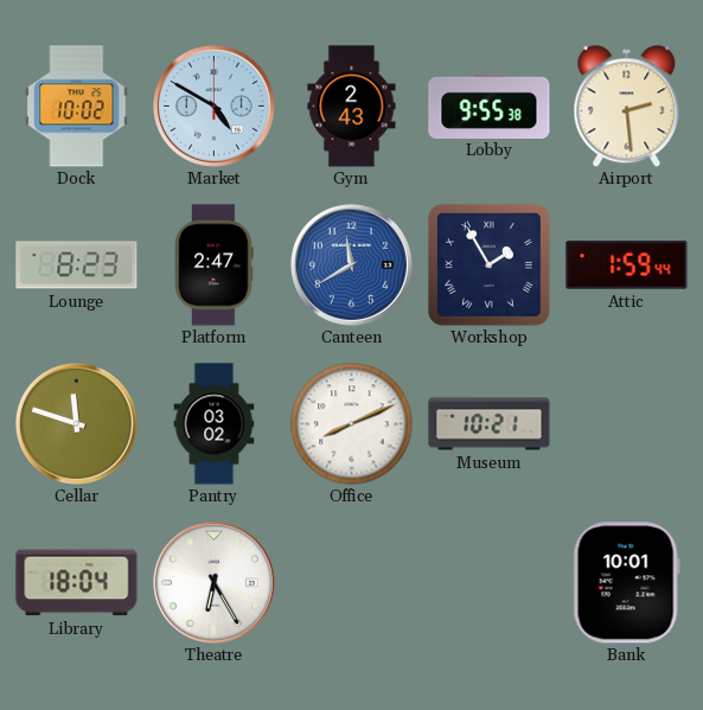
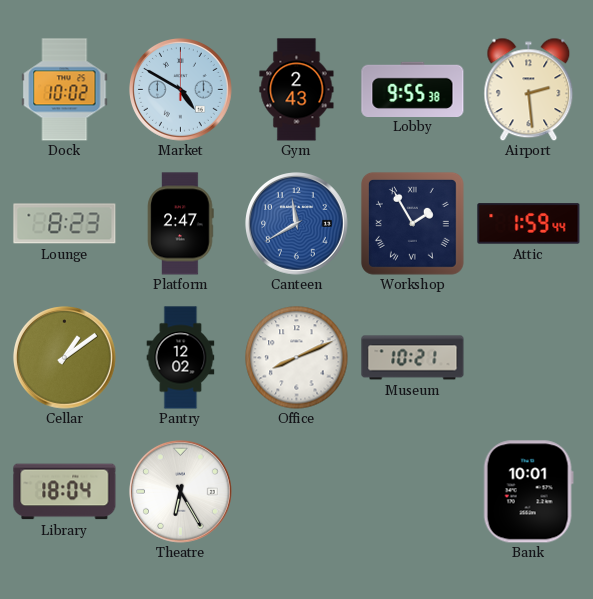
Cellar: 11:48 -> 1:09 (65, 358)
Pantry: 03:02 -> 12:02 (181, 358)
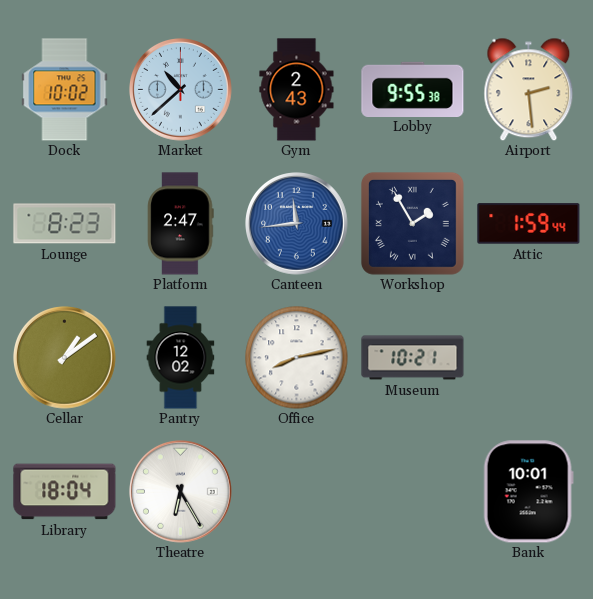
Market: 4:50 -> 10:38 (181, 90)
Canteen: 11:40 -> 11:44 (297, 224)
Office: 8:11 -> 8:13 (297, 358)
